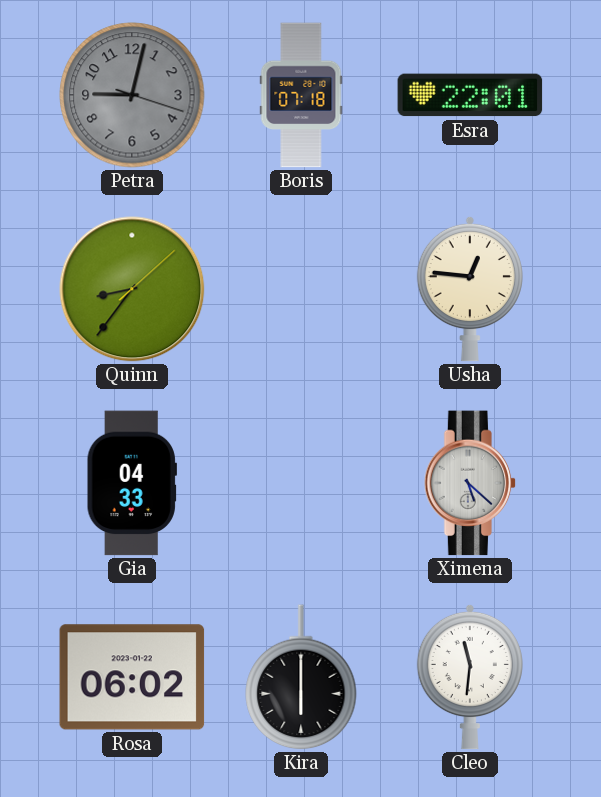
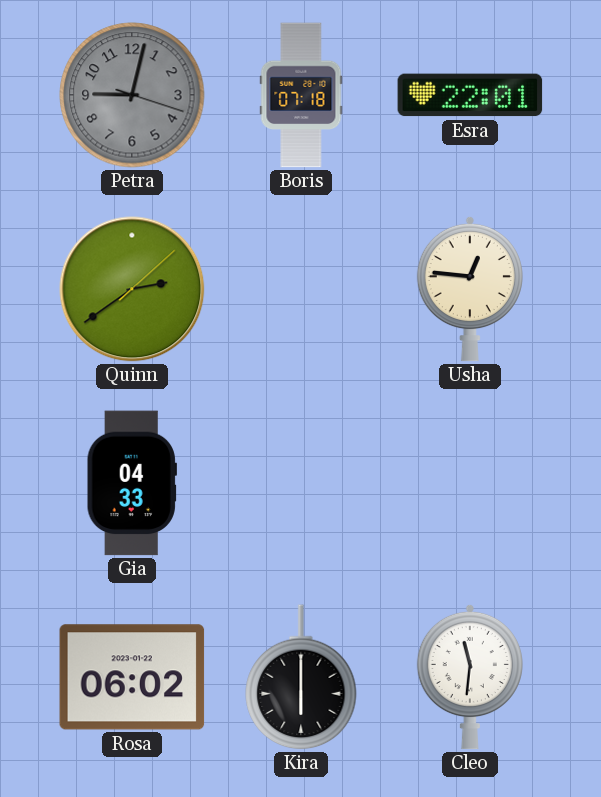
Quinn: 8:36 -> 2:39 (132, 289)
Ximena: 5:22 -> none (470, 483)
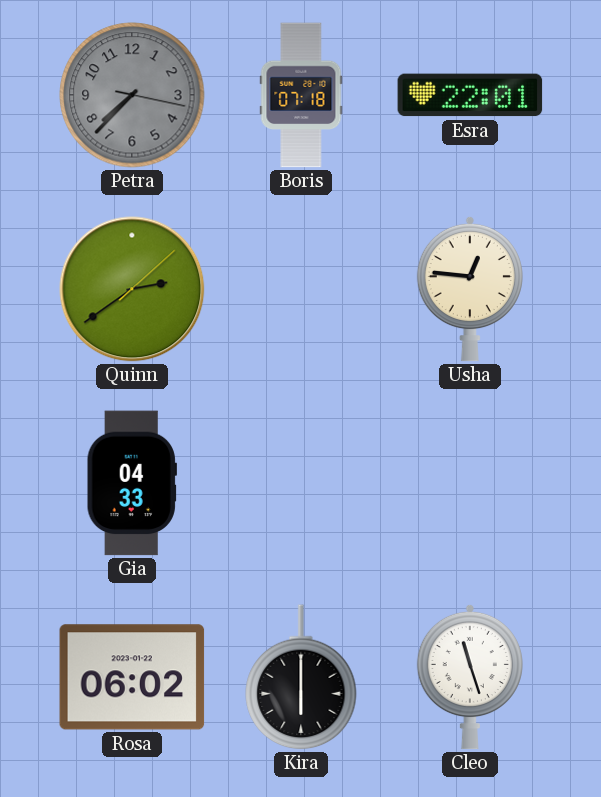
Petra: 9:02 -> 7:37 (132, 95)
Cleo: 11:31 -> 11:27 (470, 677)
